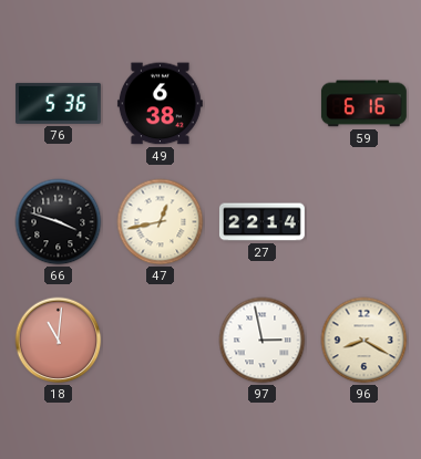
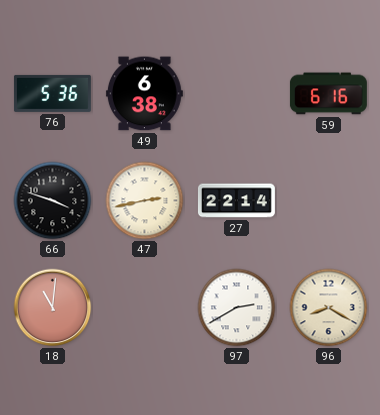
47: 12:43 -> 2:43 (145, 201)
97: 2:58 -> 2:40 (237, 308)
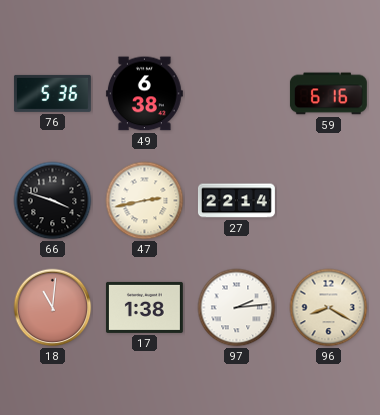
17: none -> 1:38 (144, 307)
97: 2:40 -> 2:14 (237, 308)
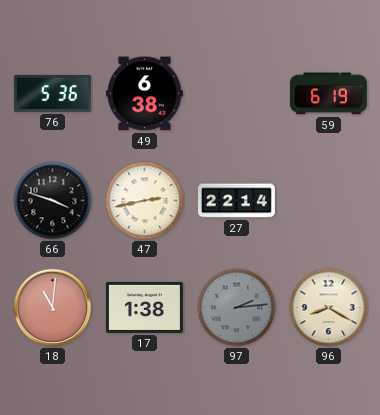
59: 6:16 -> 6:19 (328, 94)
97 dial: white -> grey (237, 308)
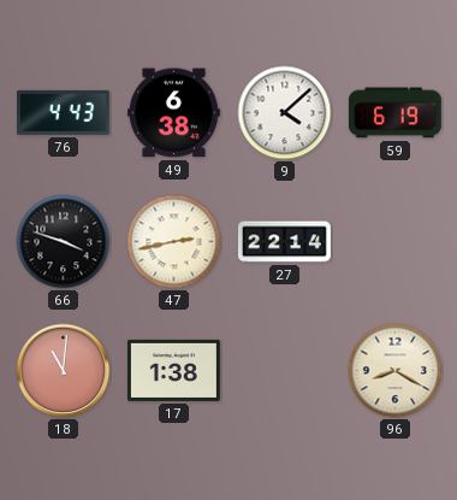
76: 5:36 -> 4:43 (63, 112)
9: none -> 4:08 (285, 113)
97: 2:14 -> none (237, 308)
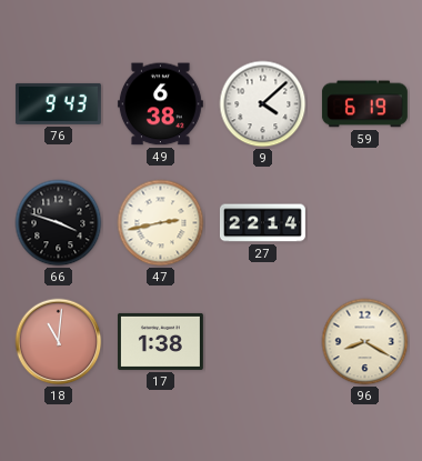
76: 4:43 -> 9:43 (58, 103)
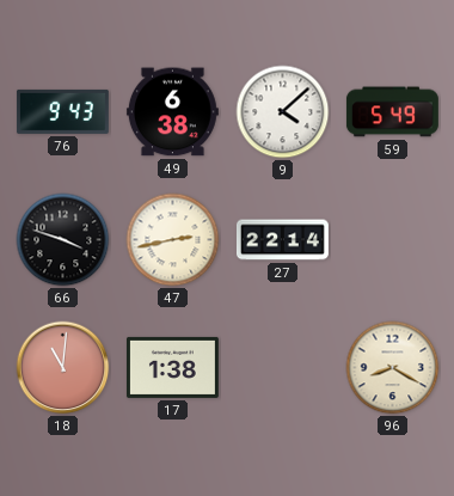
59: 6:19 -> 5:49 (392, 112)
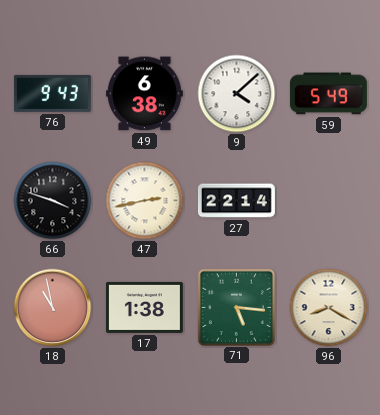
18: 11:01 -> 10:58 (53, 308)
71: none -> 5:16 (236, 307)
